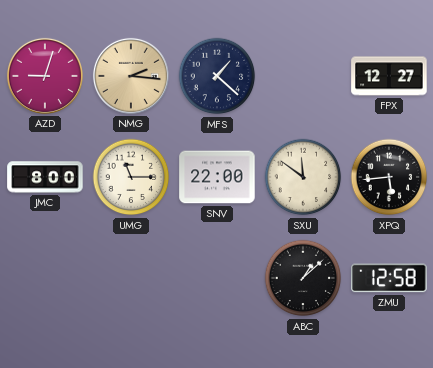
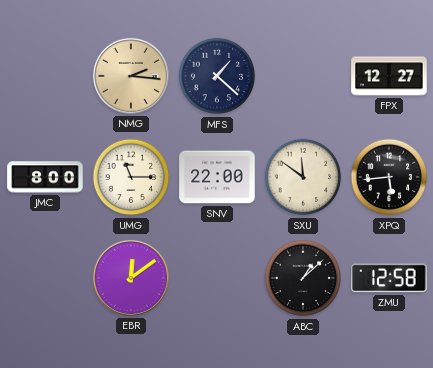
AZD: 9:03 -> none (45, 76)
EBR: none -> 12:09 (131, 278)
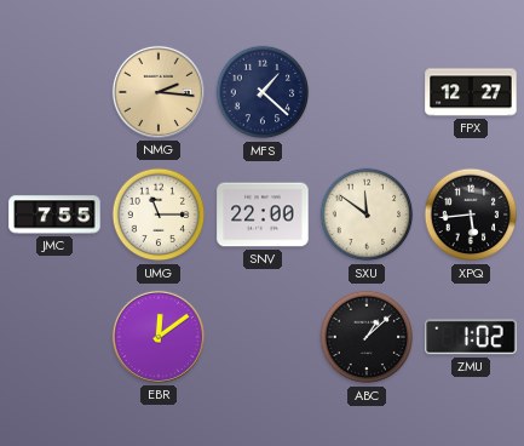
JMC: 8:00 -> 7:55 (54, 215)
ZMU: 12:58 -> 1:02 (471, 337)
